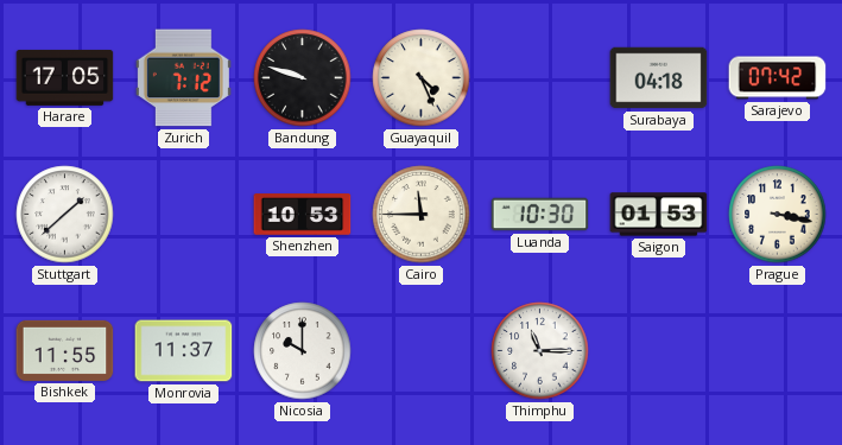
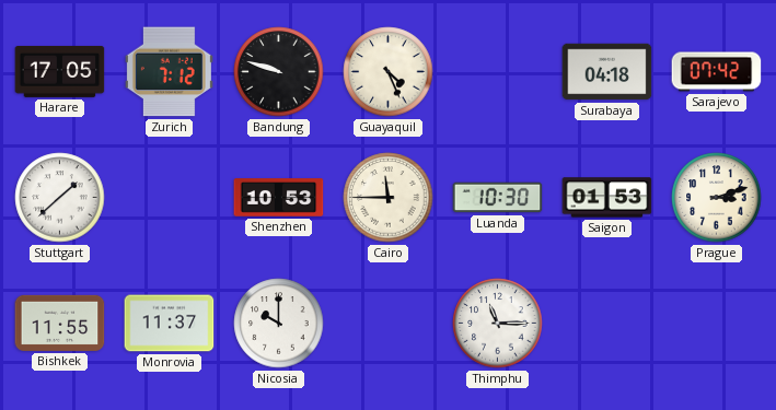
Prague: 3:17 -> 3:12 (717, 198)
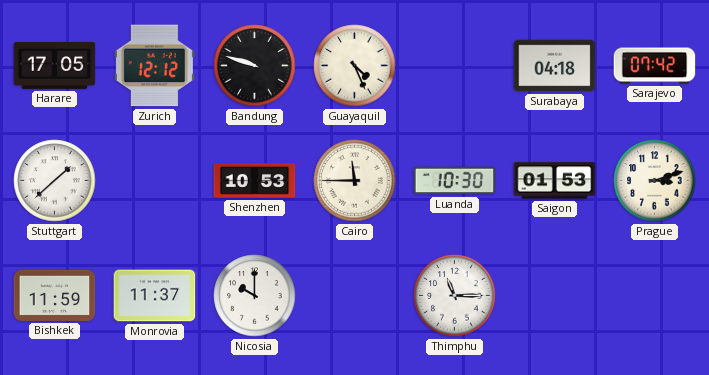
Zurich: 7:12 -> 12:12 (154, 66)
Bishkek: 11:55 -> 11:59 (55, 295)
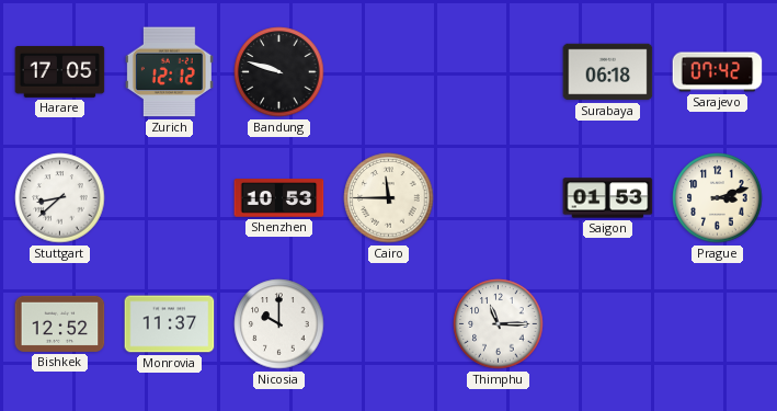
Guayaquil: 4:26 -> none (355, 66)
Surabaya: 04:18 -> 06:18 (608, 72)
Stuttgart: 1:38 -> 8:38 (60, 198)
Luanda: 10:30 -> none (455, 181)
Bishkek: 11:59 -> 12:52 (60, 323)
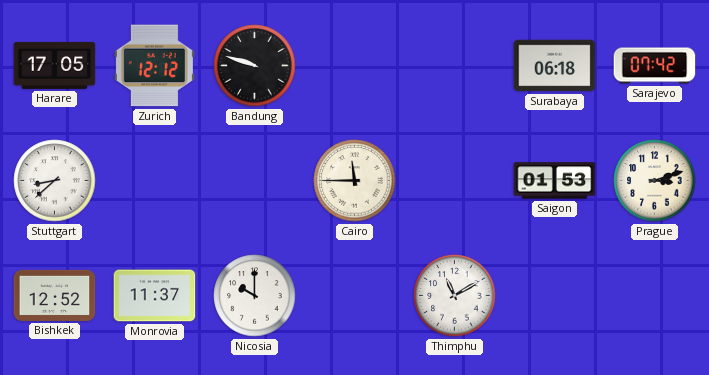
Shenzhen: 10:53 -> none (279, 198)
Thimphu: 11:15 -> 11:10 (455, 296)
